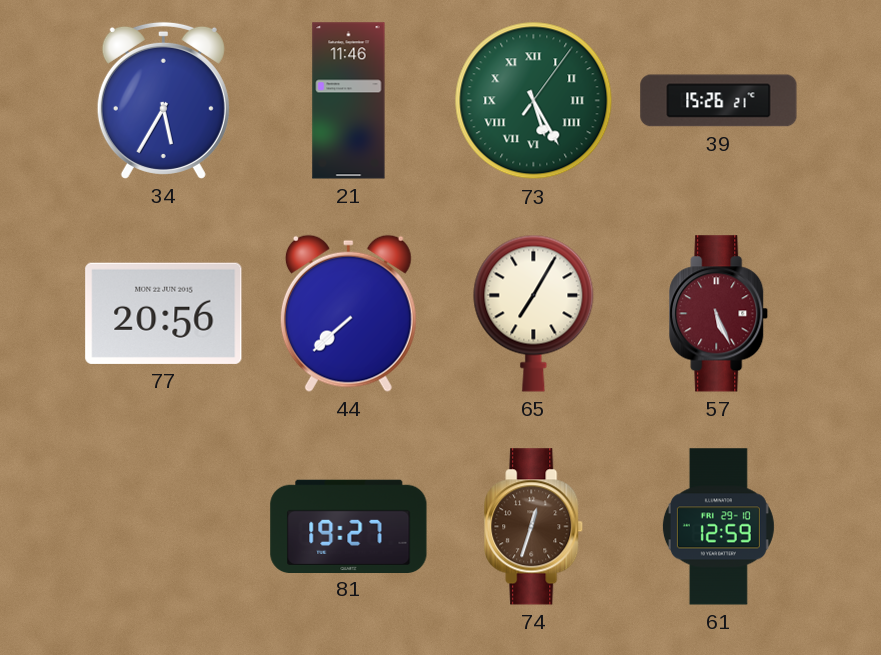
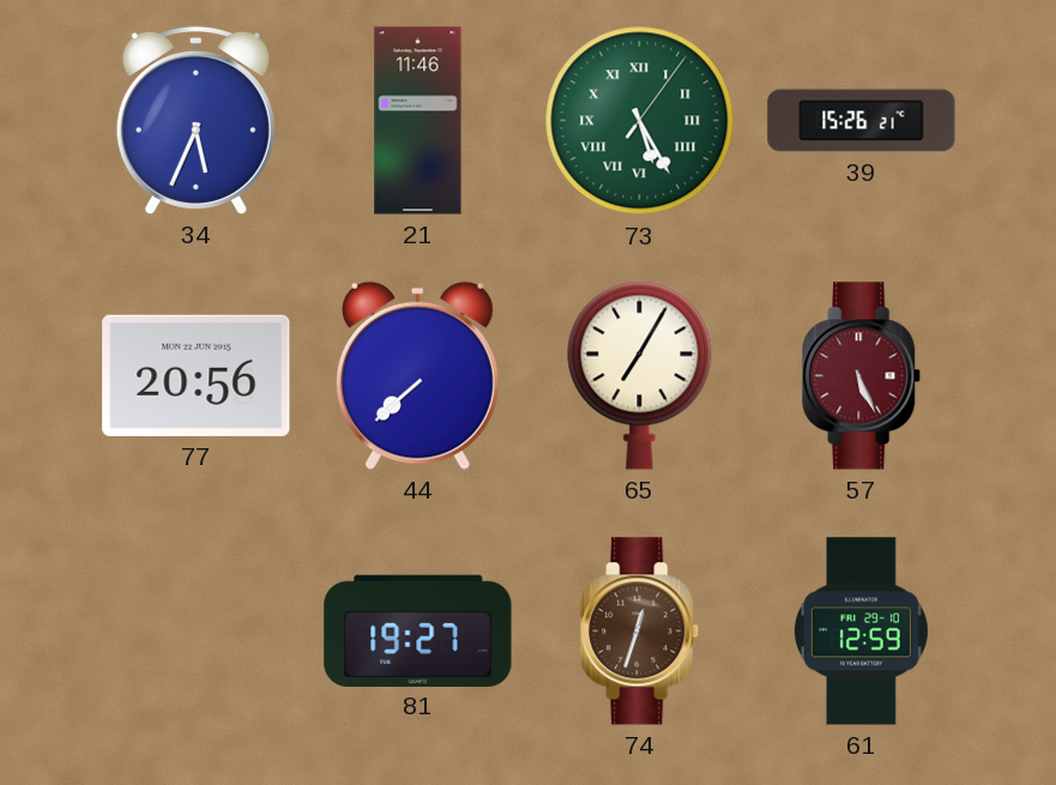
34: 5:35 -> 5:34 (195, 120)
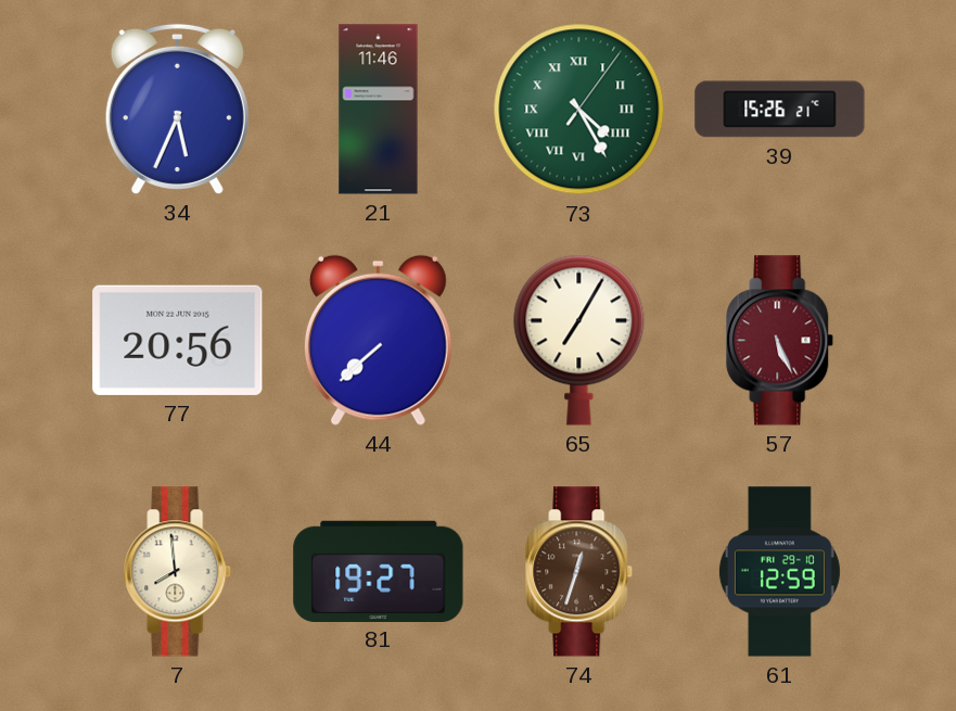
73: 5:25 -> 4:25 (579, 110)
7: none -> 7:59 (178, 572)
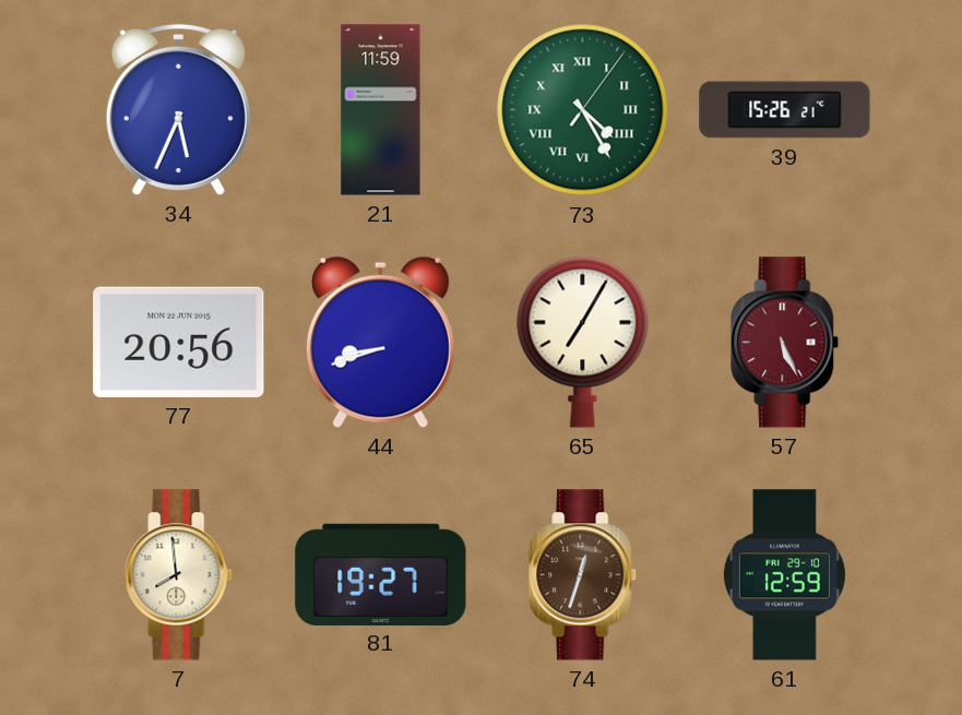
21: 11:46 -> 11:59 (381, 110)
44: 7:38 -> 8:42 (380, 342)
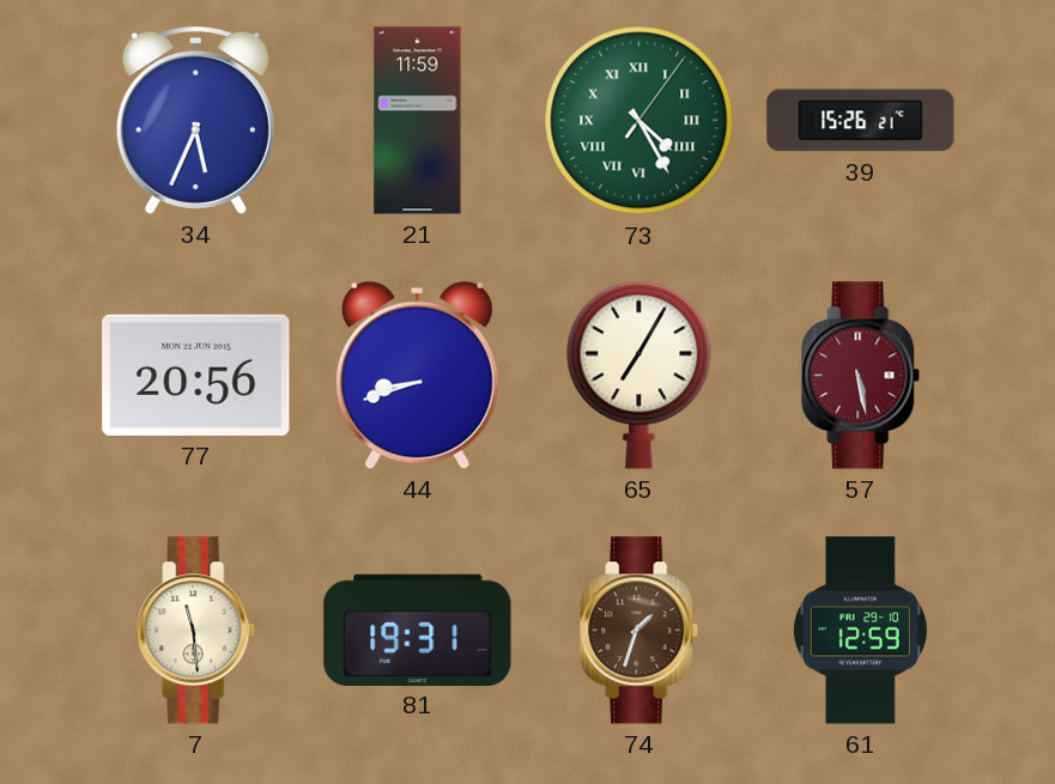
57: 5:26 -> 5:28 (861, 376)
7: 7:59 -> 11:29 (196, 631)
81: 19:27 -> 19:31 (418, 630)
74: 12:33 -> 1:33 (639, 631)
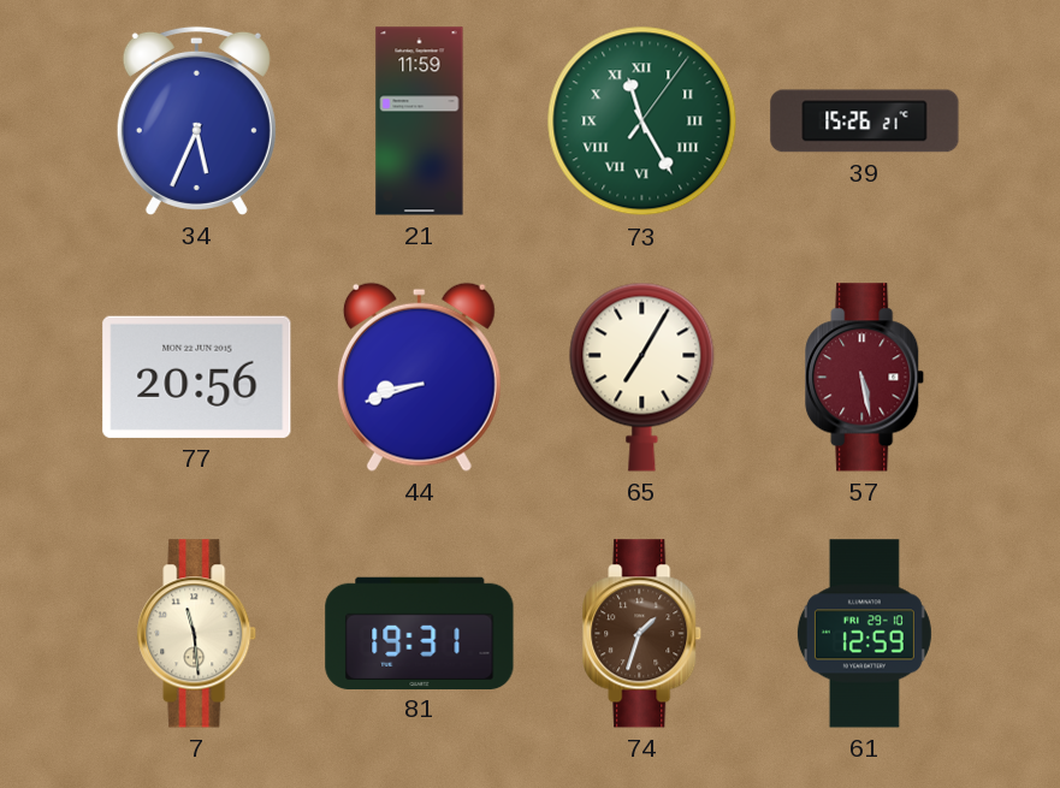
73: 4:25 -> 11:25 (642, 122)
